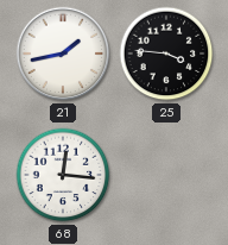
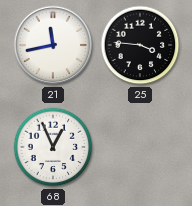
21: 1:43 -> 11:43 (53, 45)
68: 12:16 -> 12:56 (53, 147)
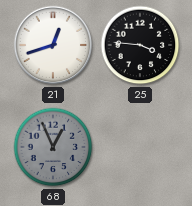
21: 11:43 -> 12:42 (53, 45)
68 dial: white -> grey (53, 147)
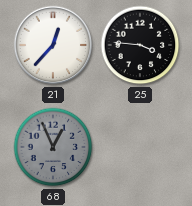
21: 12:42 -> 12:37 (53, 45)
